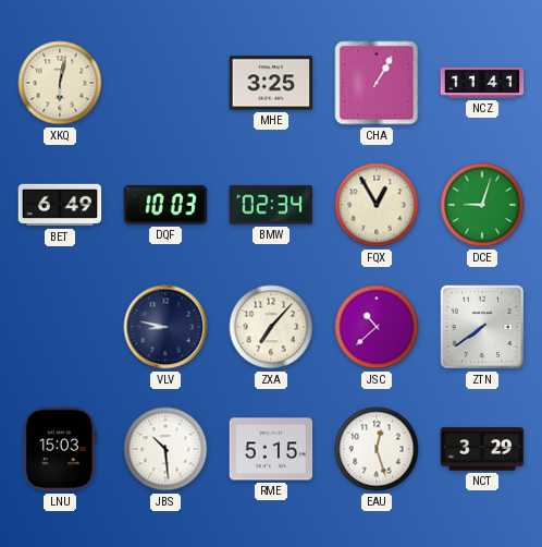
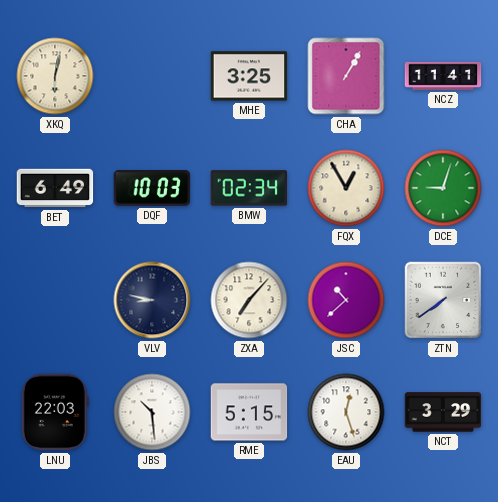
LNU: 15:03 -> 22:03 (55, 412)
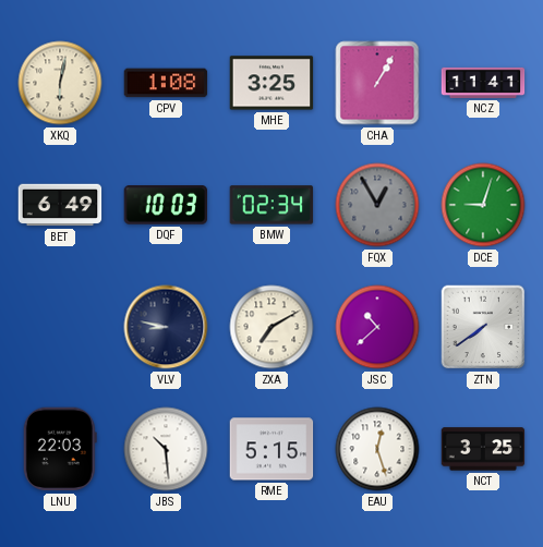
CPV: none -> 1:08 (166, 83)
FQX dial: cream -> grey (377, 205)
ZXA: 7:07 -> 7:10 (271, 327)
NCT: 3:29 -> 3:25 (483, 449)
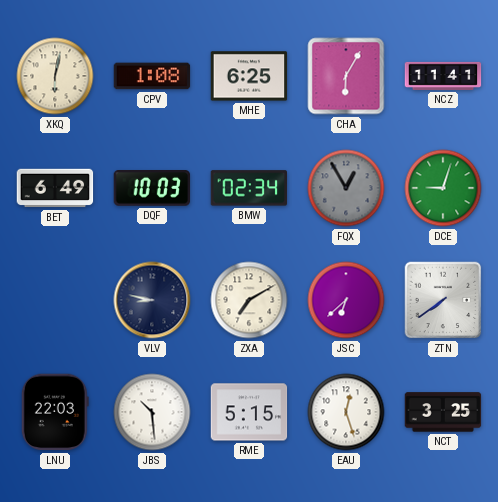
MHE: 3:25 -> 6:25 (249, 76)
CHA: 1:05 -> 6:05 (346, 76)
JSC: 10:38 -> 6:38 (346, 300)
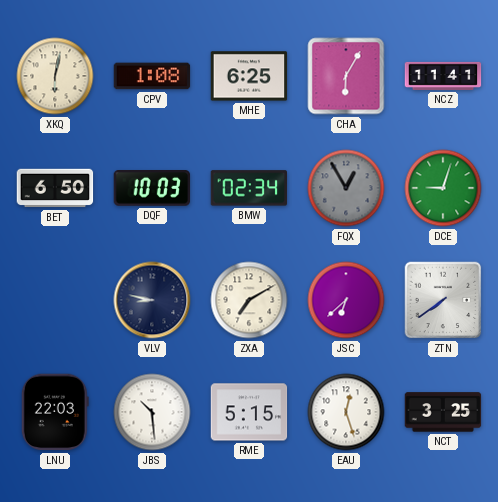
BET: 6:49 -> 6:50 (55, 188)
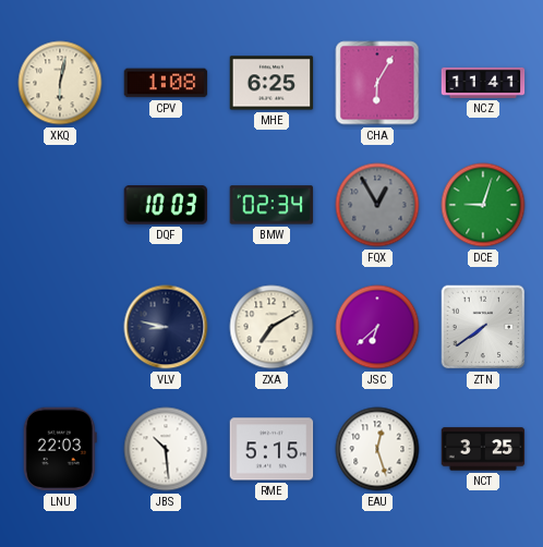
BET: 6:50 -> none (55, 188)
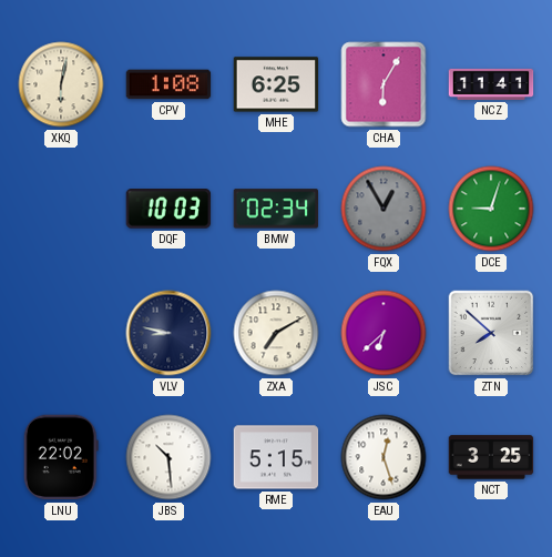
ZTN: 7:39 -> 7:52 (491, 333)
LNU: 22:03 -> 22:02 (61, 457)
